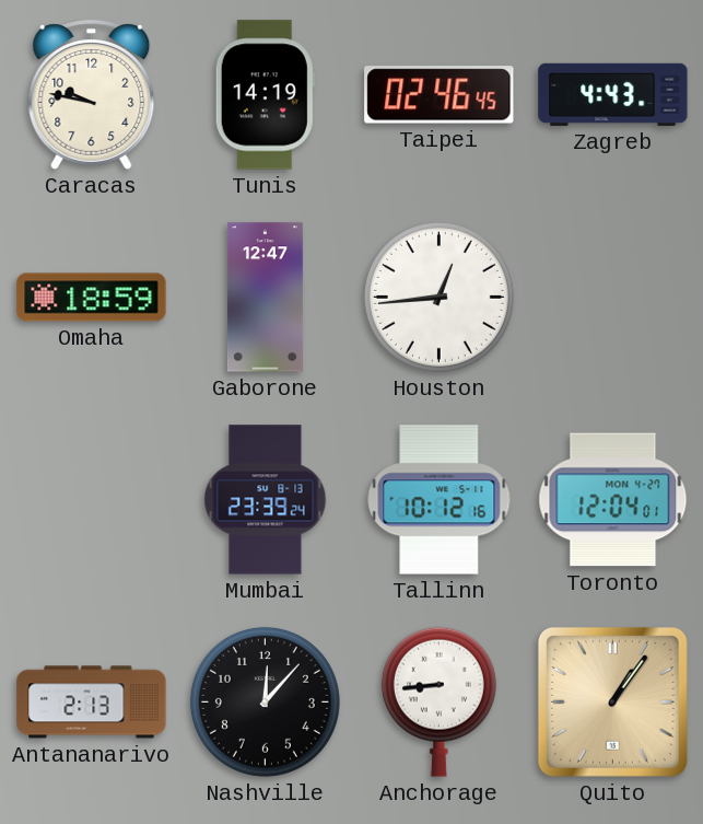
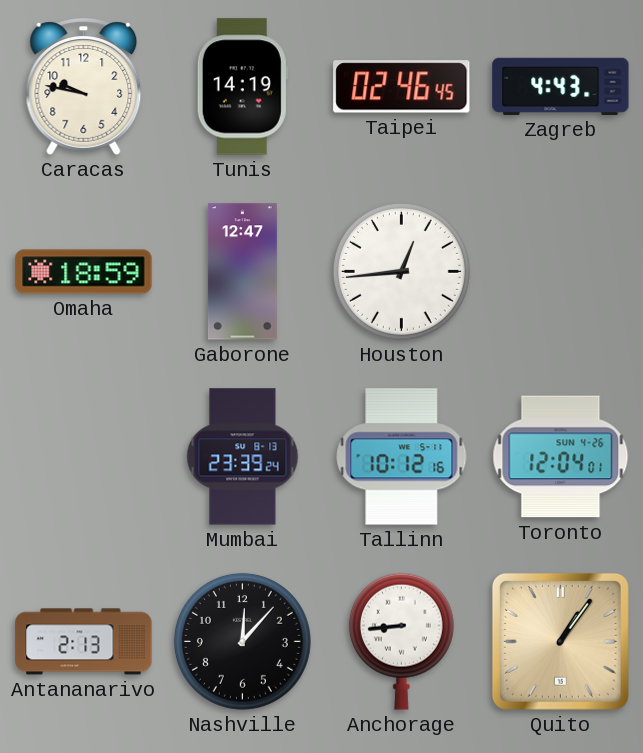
Toronto date: MON 4-27 -> SUN 4-26 (561, 457)
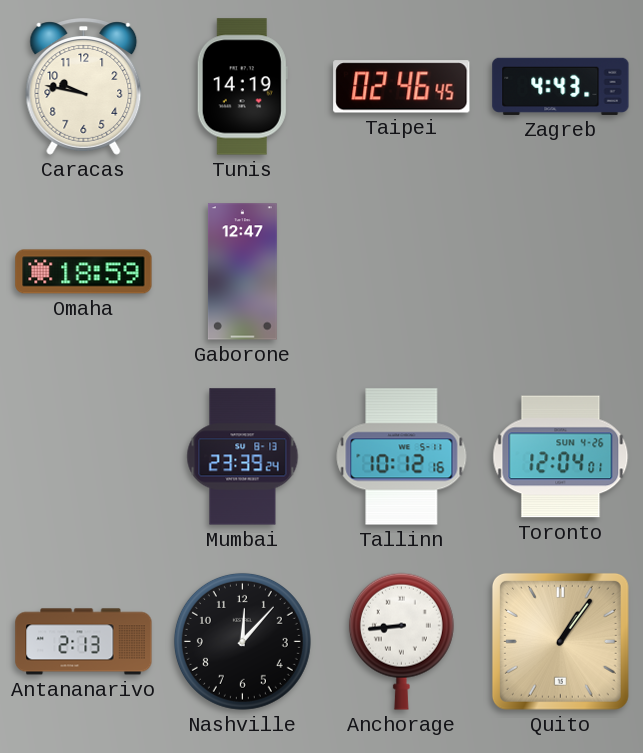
Houston: 12:44 -> none (401, 271)
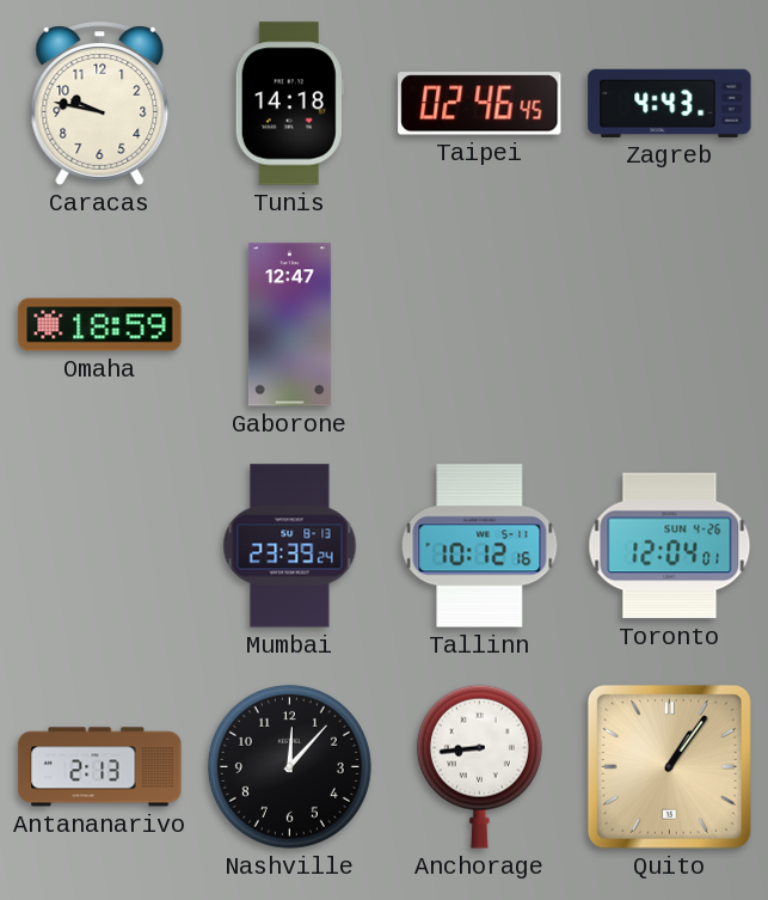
Tunis: 14:19 -> 14:18 (289, 104)
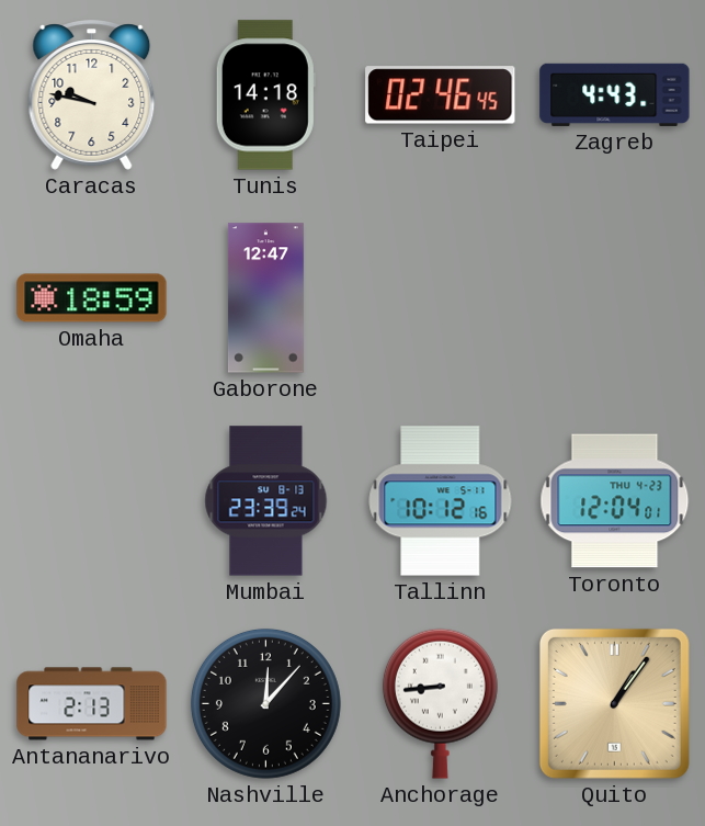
Toronto date: SUN 4-26 -> THU 4-23 (615, 501)
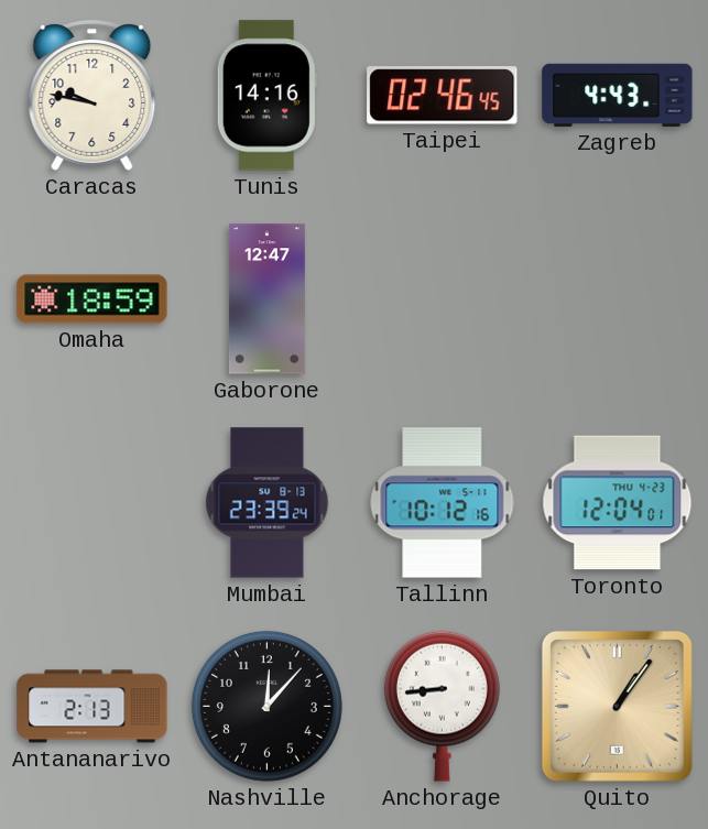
Tunis: 14:18 -> 14:16 (266, 96)
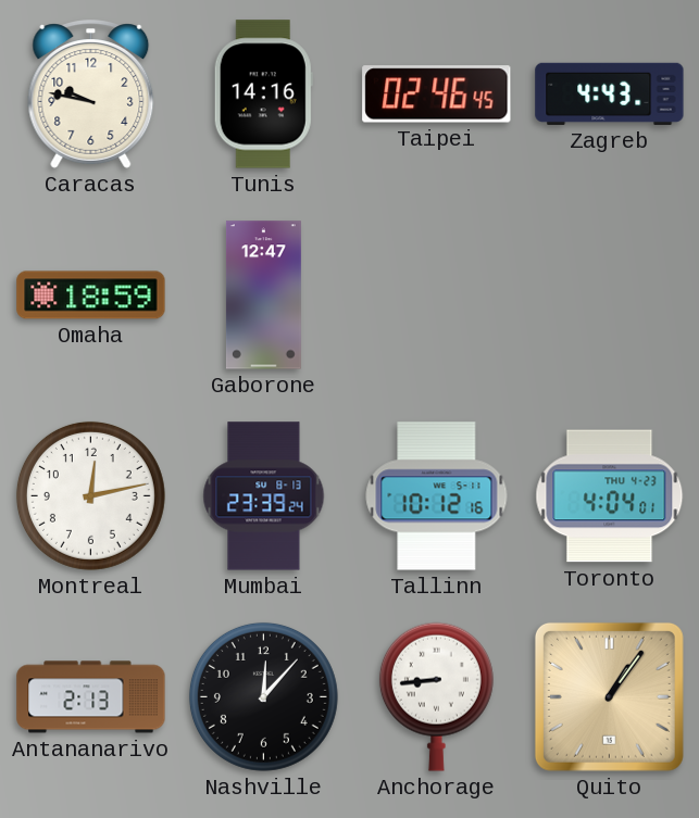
Montreal: none -> 12:13 (90, 495)
Toronto: 12:04 -> 4:04 (610, 496)
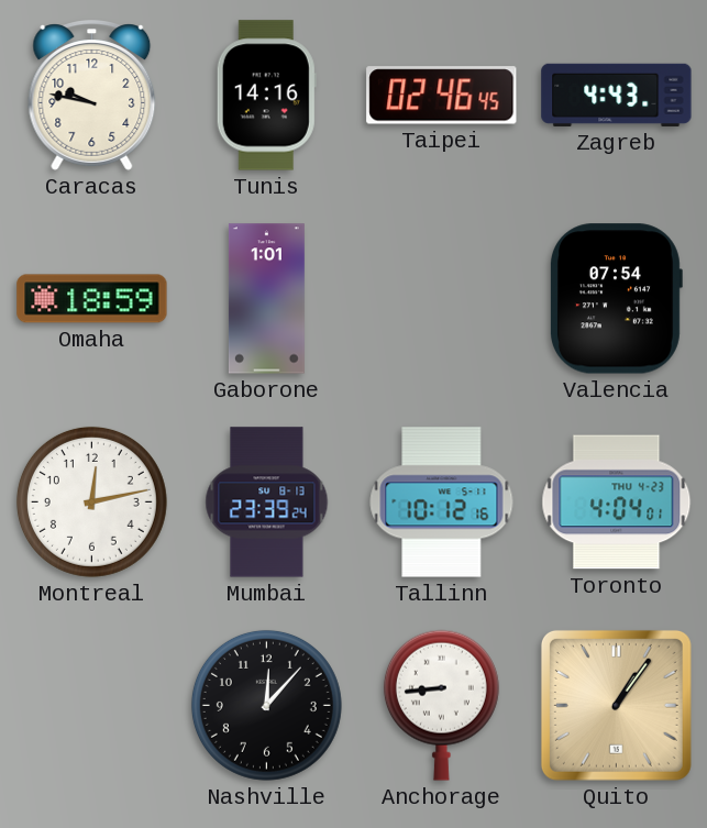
Gaborone: 12:47 -> 1:01 (266, 299)
Valencia: none -> 07:54 (616, 299)
Antananarivo: 2:13 -> none (91, 697)
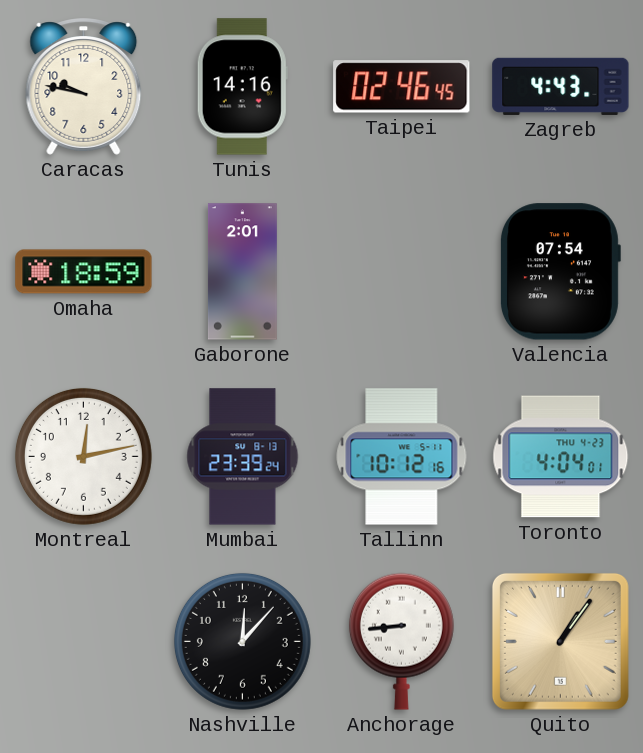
Gaborone: 1:01 -> 2:01 (242, 272)
